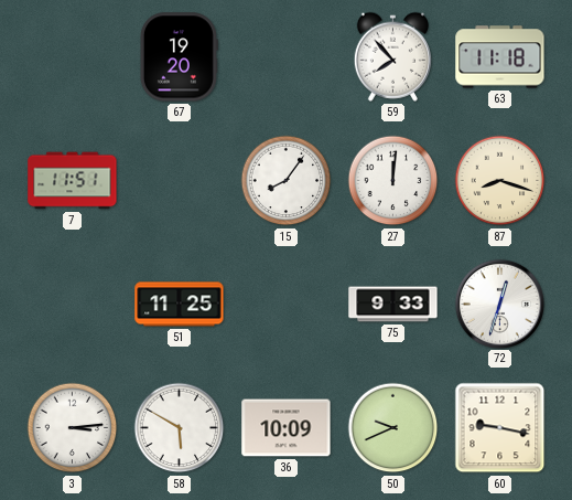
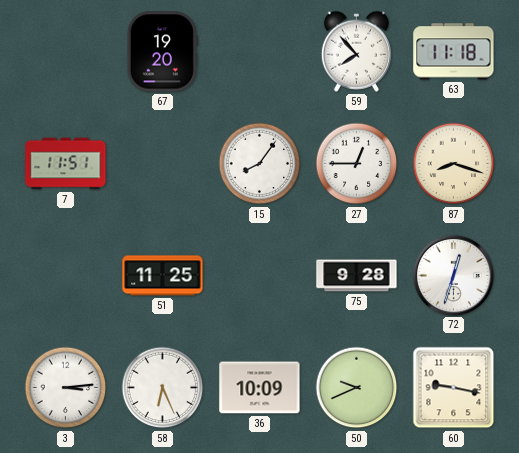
27: 12:01 -> 12:45 (357, 164)
75: 9:33 -> 9:28 (357, 276)
58: 5:50 -> 6:26 (163, 388)
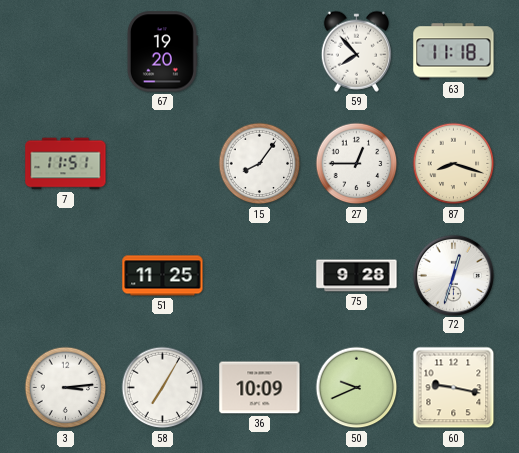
58: 6:26 -> 7:05 (163, 388)
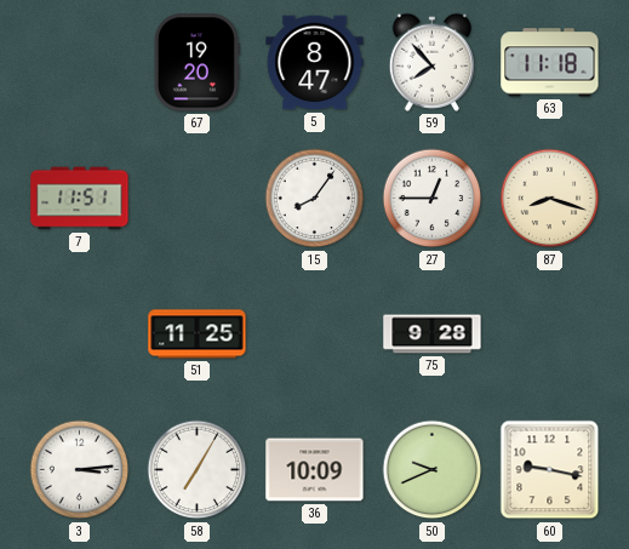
5: none -> 8:47 (315, 63)
72: 12:33 -> none (453, 275)
